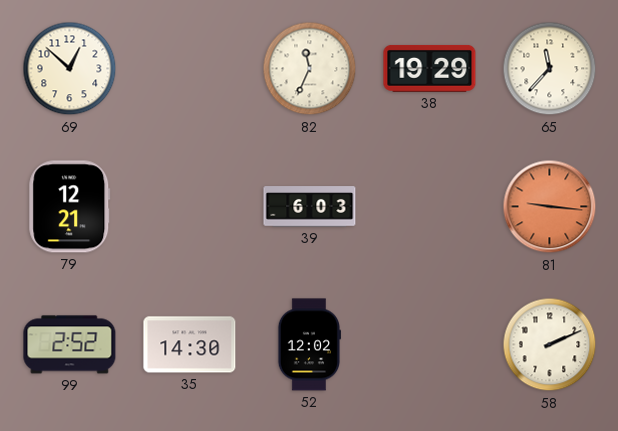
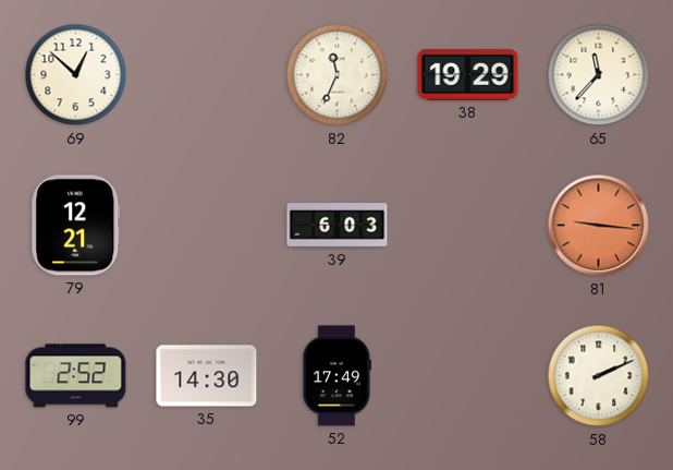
52: 12:02 -> 17:49 (335, 376)
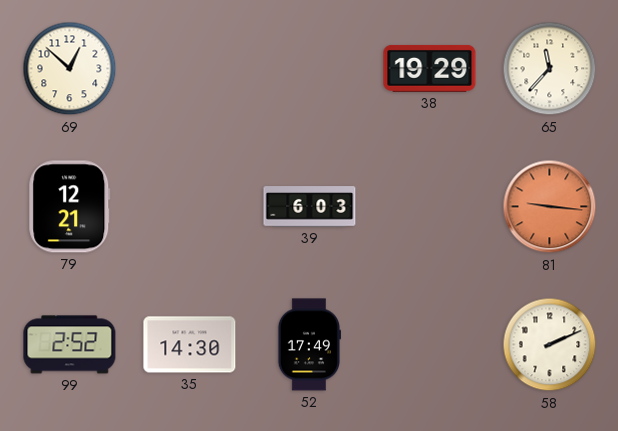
82: 11:34 -> none (338, 75)
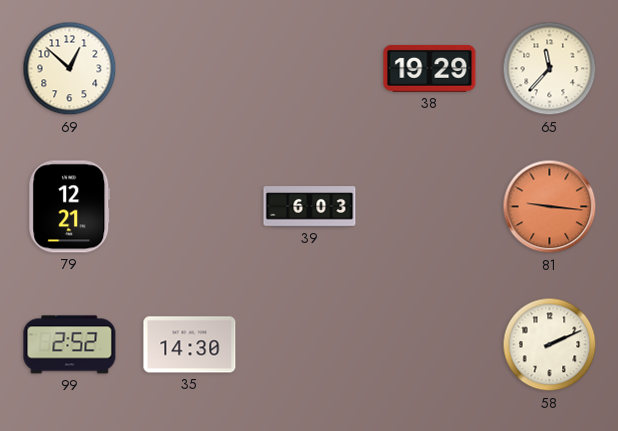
52: 17:49 -> none (308, 345)
